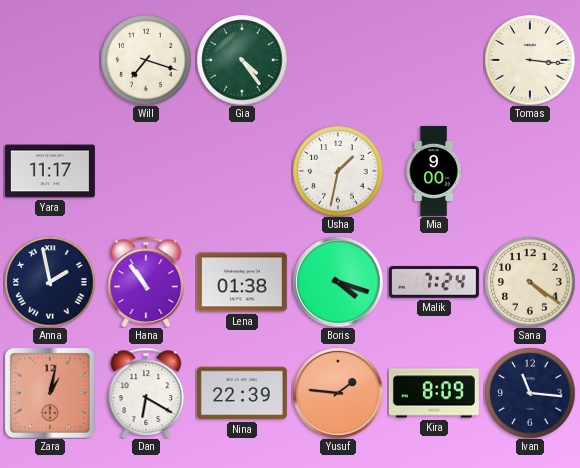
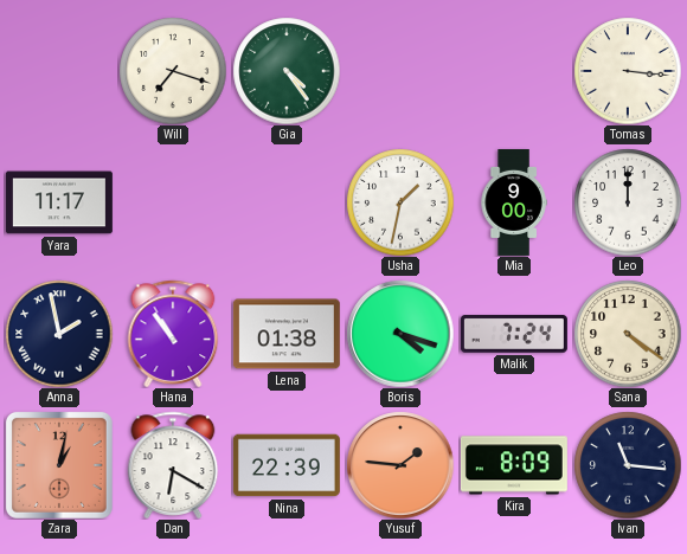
Leo: none -> 12:00 (628, 202)
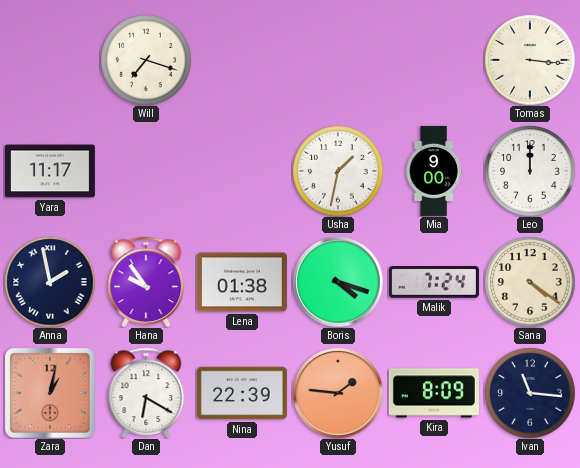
Gia: 4:24 -> none (287, 71)
Hana: 10:54 -> 9:54 (146, 282)
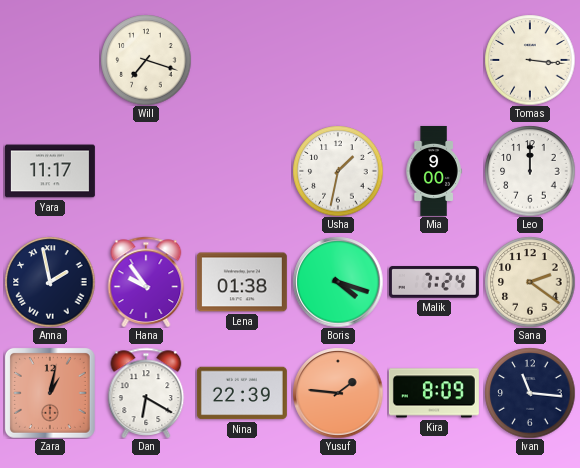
Sana: 4:21 -> 2:21 (530, 282)
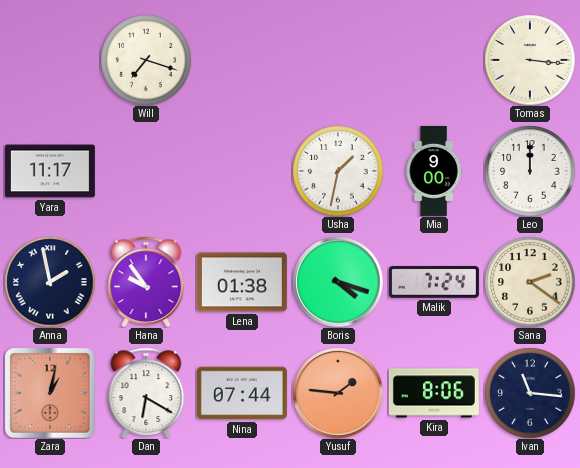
Nina: 22:39 -> 07:44 (242, 393)
Kira: 8:09 -> 8:06 (434, 393)
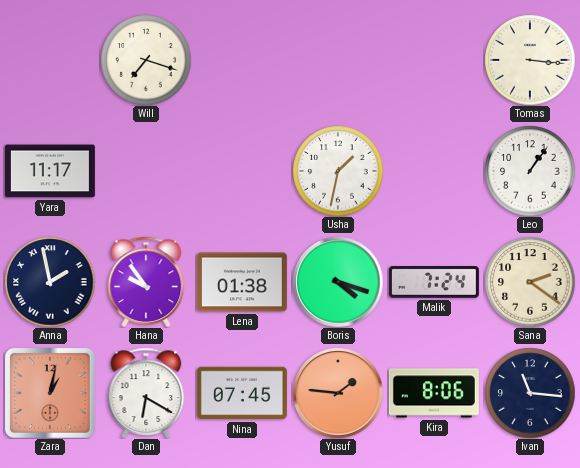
Mia: 9:00 -> none (434, 171)
Leo: 12:00 -> 1:06 (530, 171)
Nina: 07:44 -> 07:45 (242, 393)
